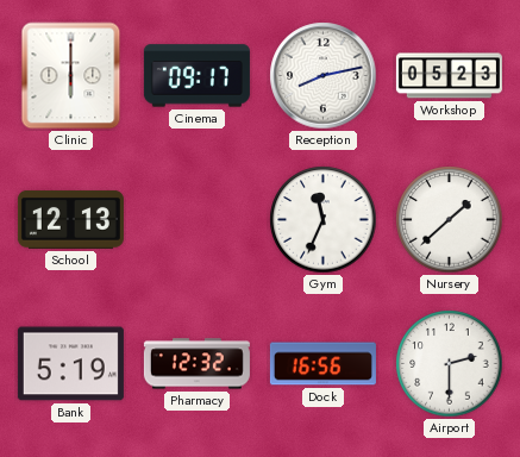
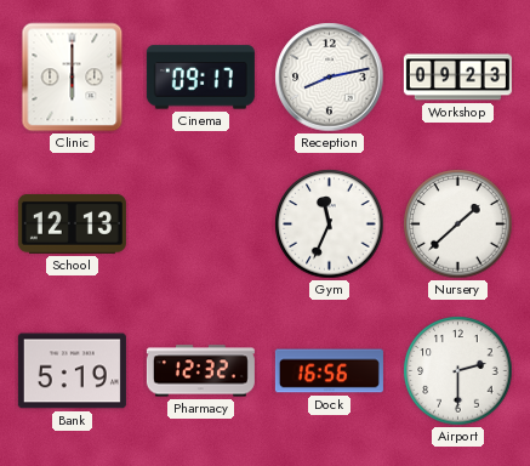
Workshop: 05:23 -> 09:23 (457, 78)
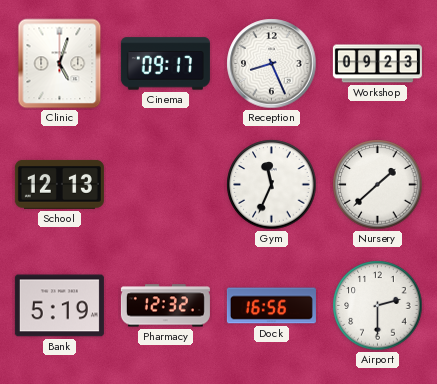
Clinic: 6:00 -> 5:03 (60, 64)
Reception: 8:13 -> 8:26 (272, 64)
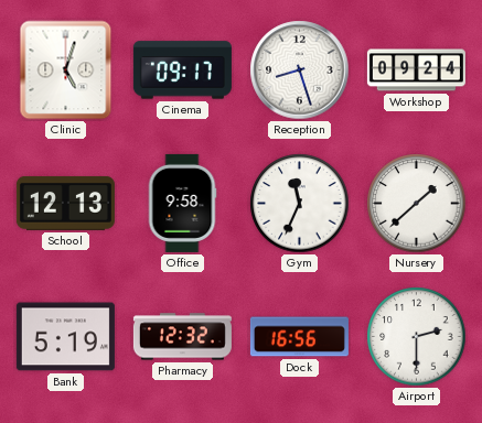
Reception: 8:26 -> 8:27 (300, 70)
Workshop: 09:23 -> 09:24 (416, 70)
Office: none -> 9:58 (182, 203)
